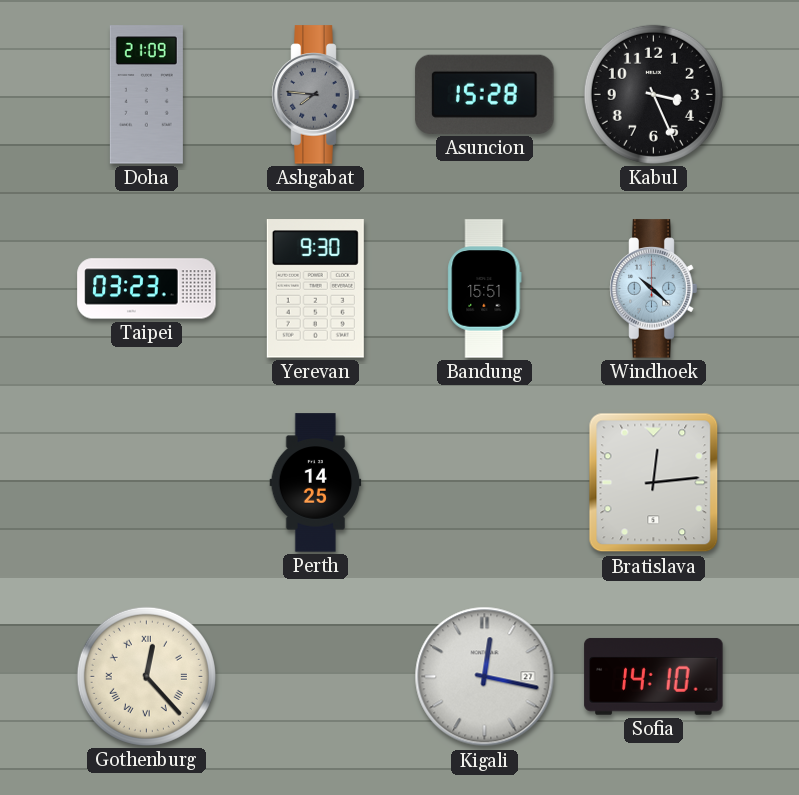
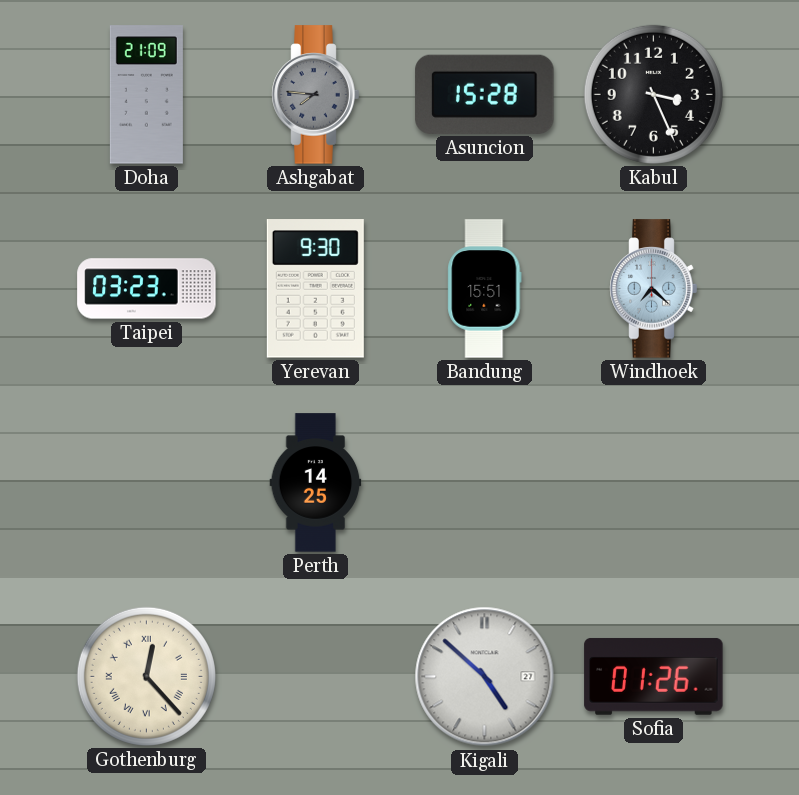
Windhoek: 10:22 -> 7:22 (654, 289)
Bratislava: 12:14 -> none (654, 483)
Kigali: 12:17 -> 4:52 (485, 677)
Sofia: 14:10 -> 01:26 (654, 676)
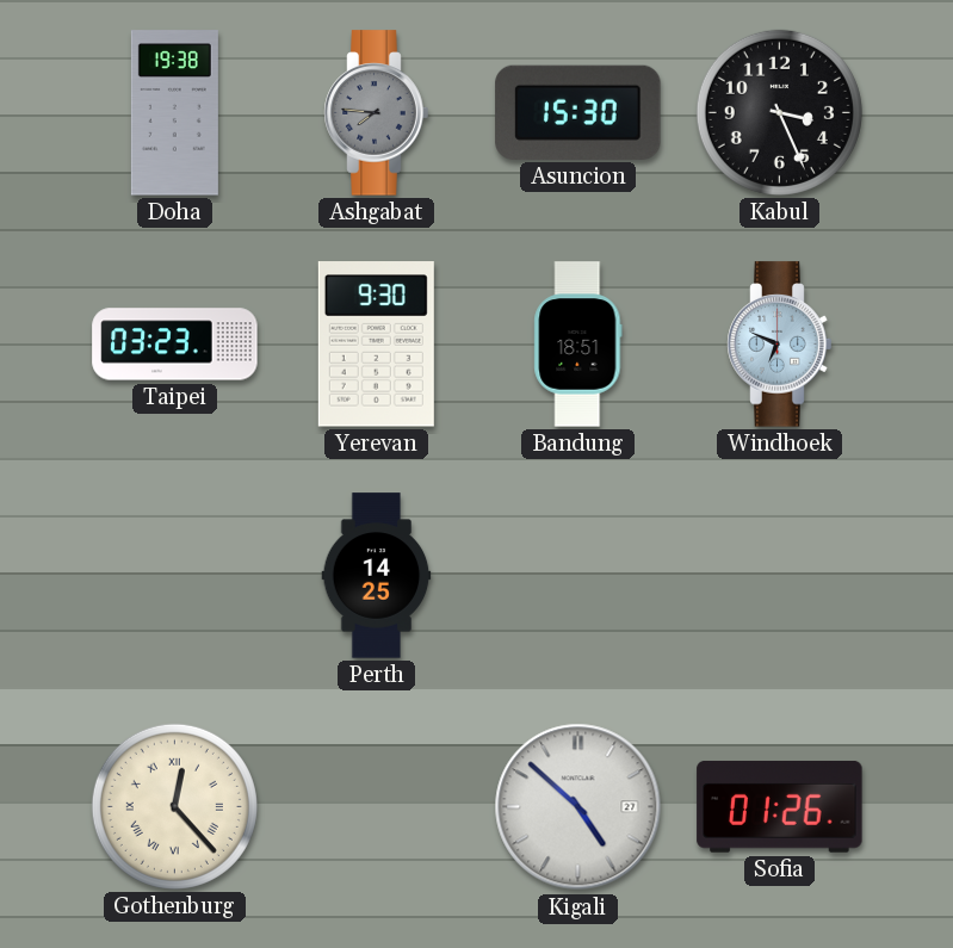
Doha: 21:09 -> 19:38 (174, 113)
Asuncion: 15:28 -> 15:30 (578, 112)
Bandung: 15:51 -> 18:51 (578, 345)
Windhoek: 7:22 -> 6:49 (780, 345)
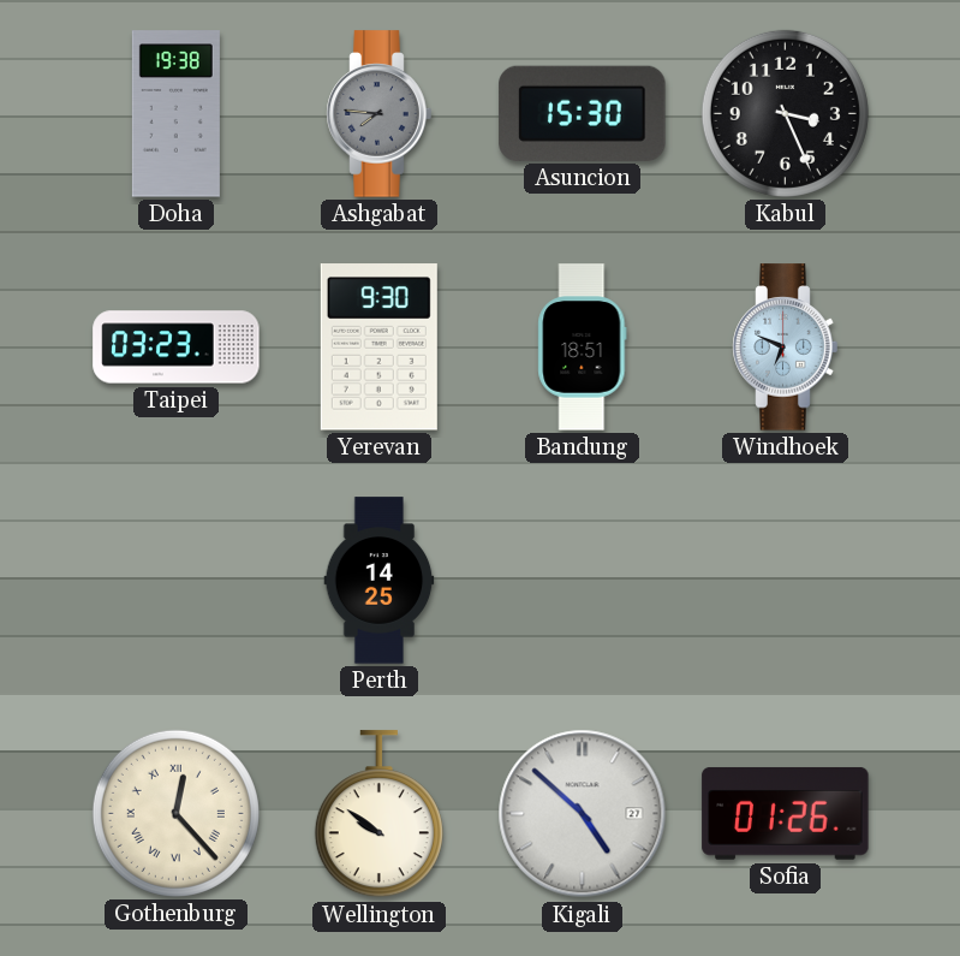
Wellington: none -> 9:51 (378, 814)
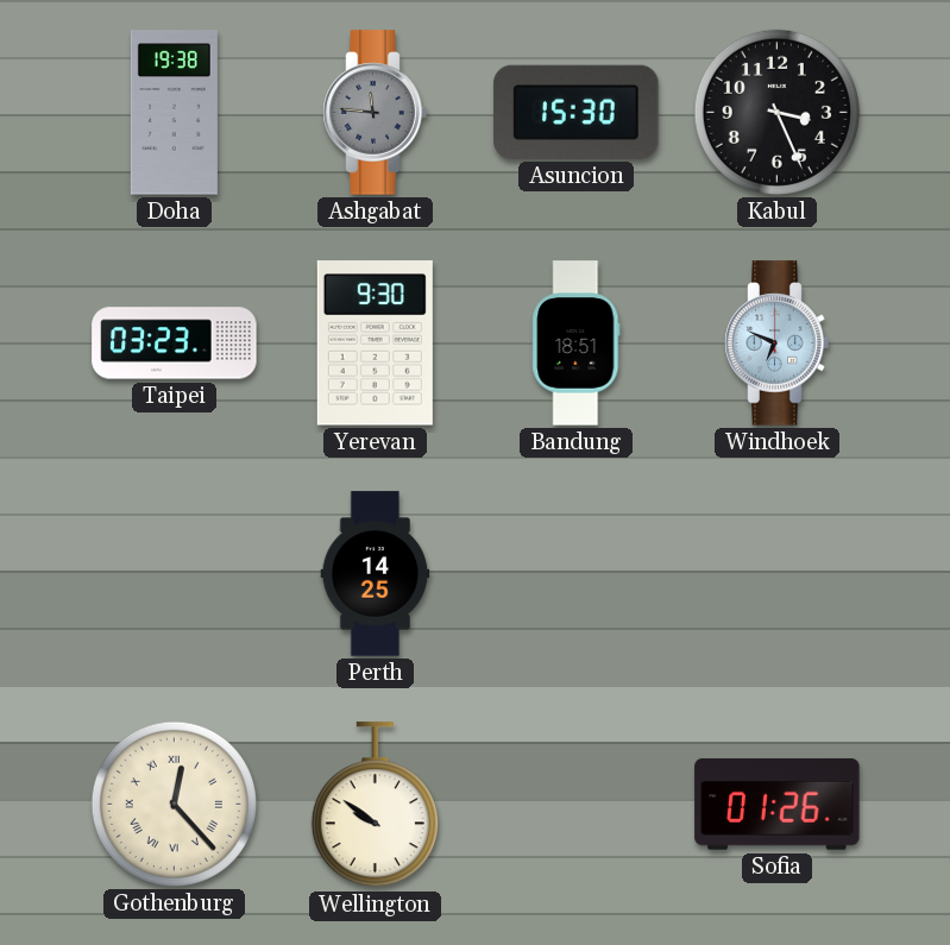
Ashgabat: 7:46 -> 11:46 (376, 113)
Kigali: 4:52 -> none (583, 814)
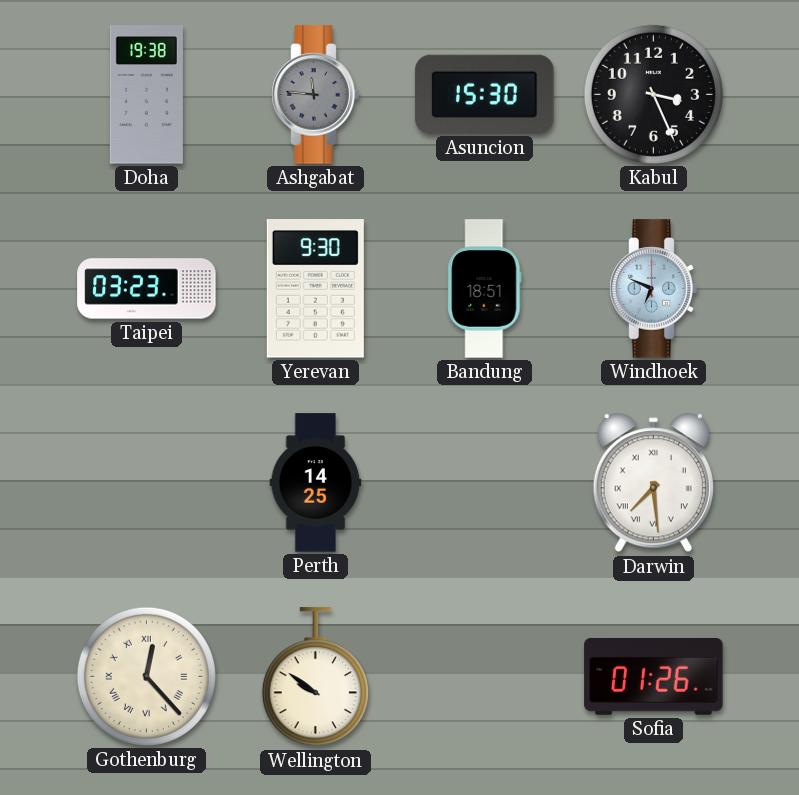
Darwin: none -> 7:29 (653, 483)
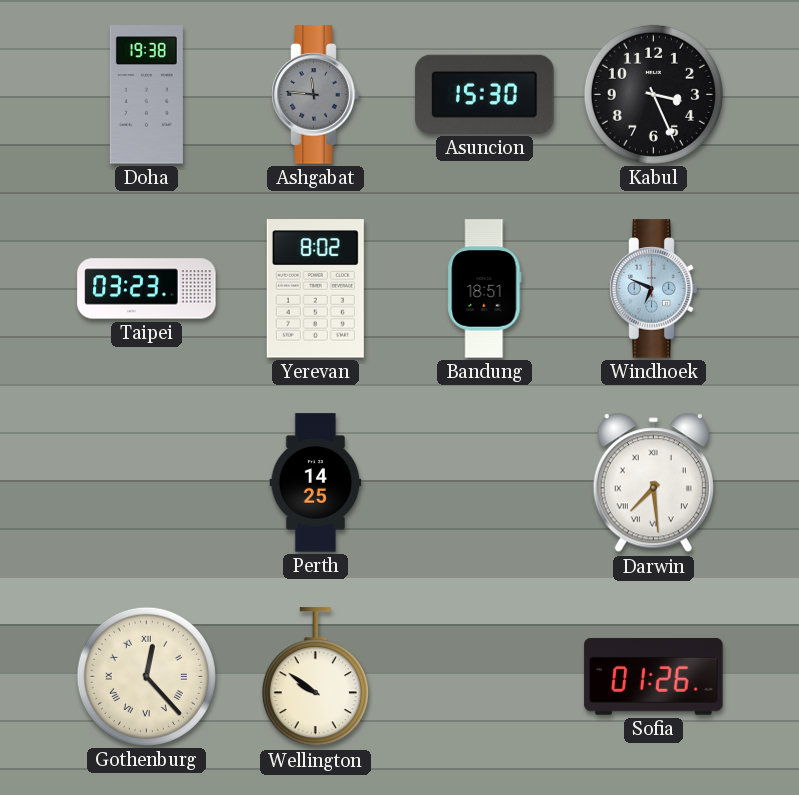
Yerevan: 9:30 -> 8:02 (315, 289)
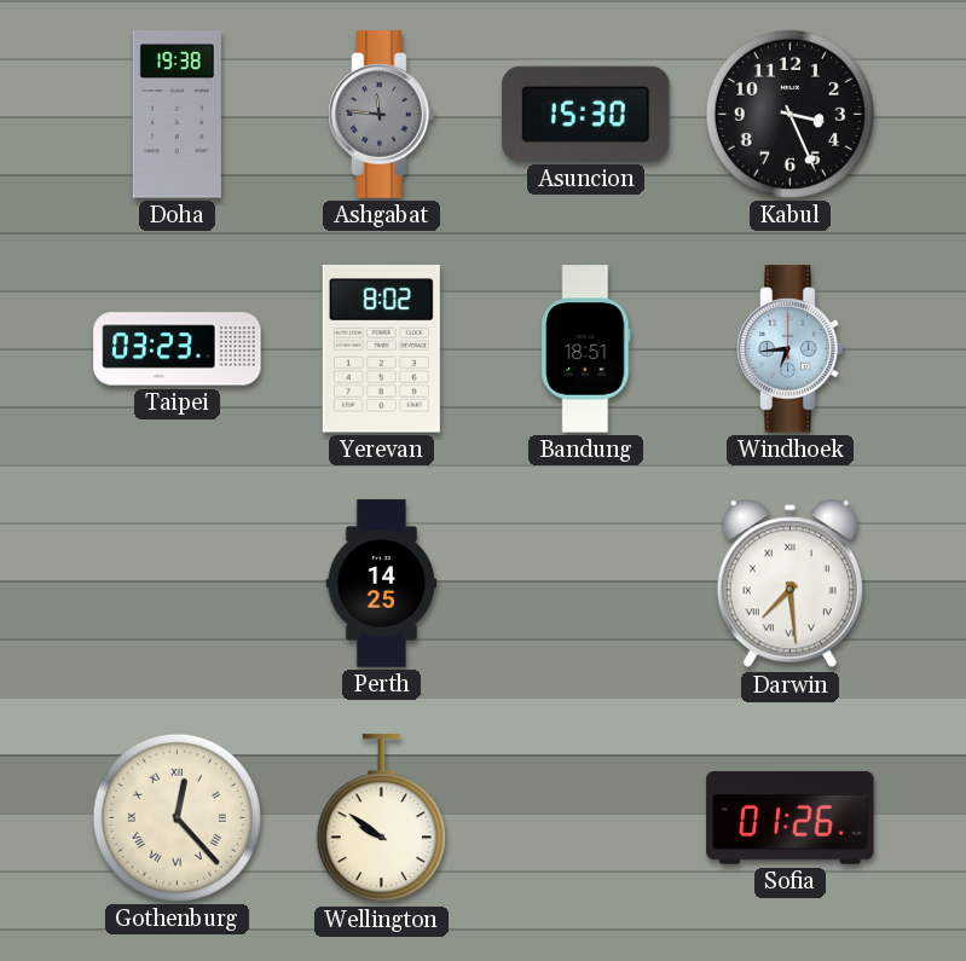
Windhoek: 6:49 -> 6:44 (791, 349)
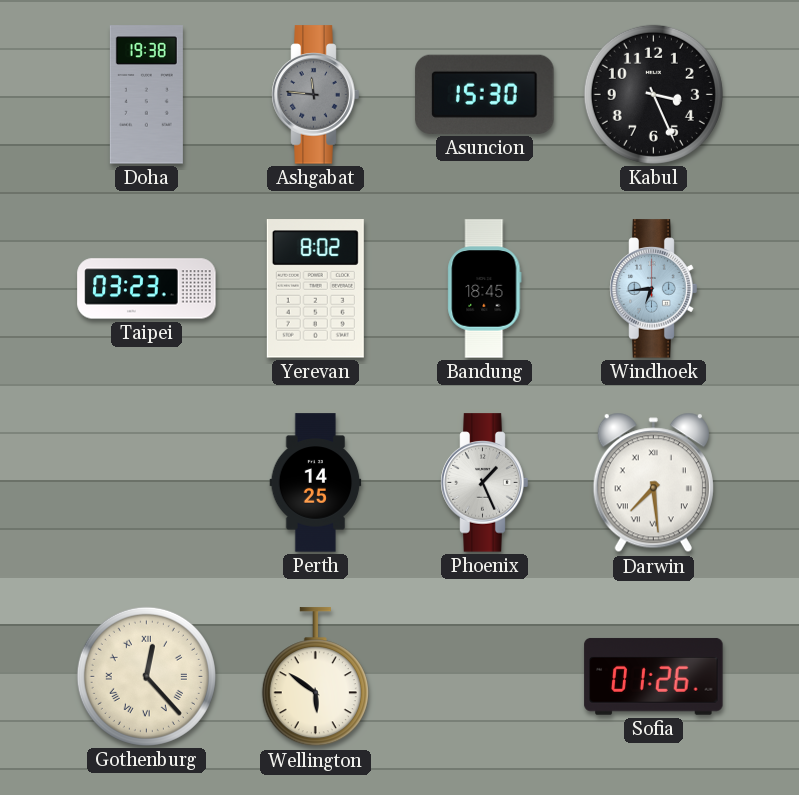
Bandung: 18:51 -> 18:45 (485, 289)
Phoenix: none -> 1:26 (485, 483)
Wellington: 9:51 -> 5:51 (315, 677)
